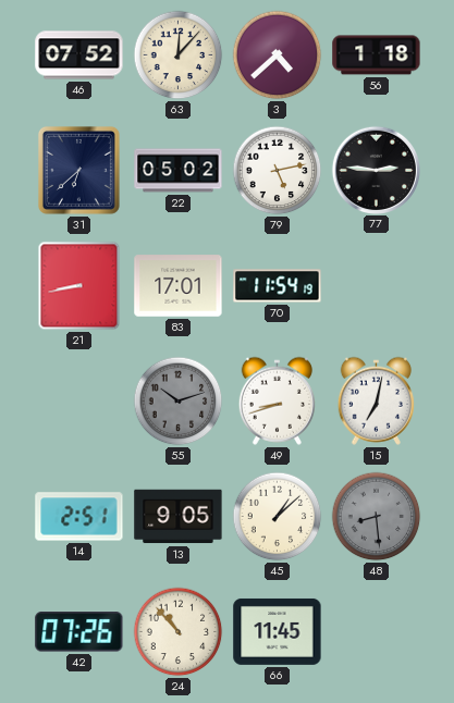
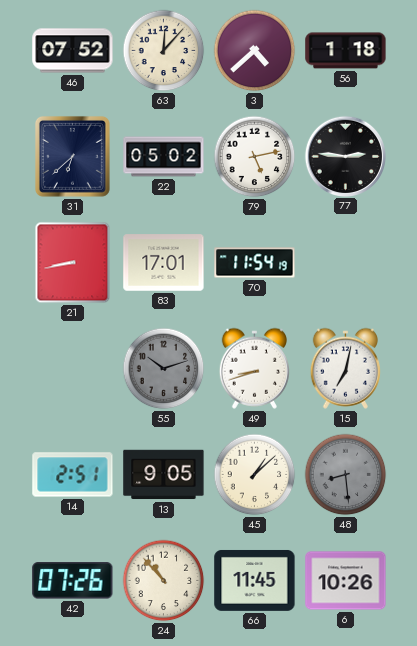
6: none -> 10:26 (346, 581)
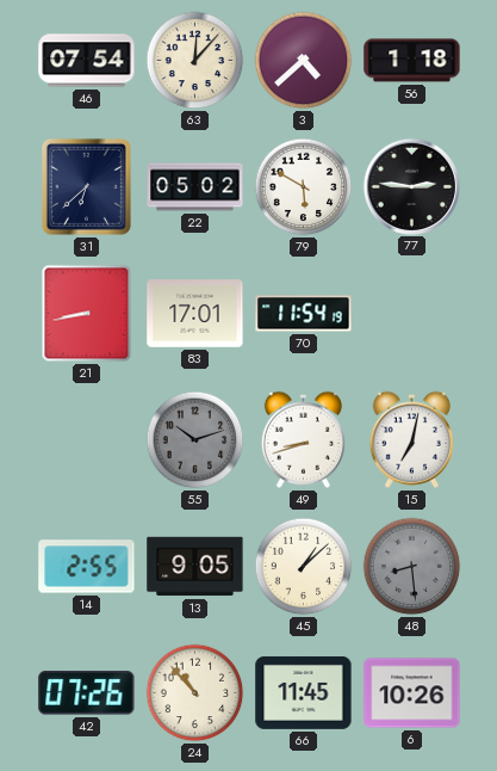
46: 07:52 -> 07:54 (87, 61)
79: 5:13 -> 5:50 (304, 187)
14: 2:51 -> 2:55 (87, 567)
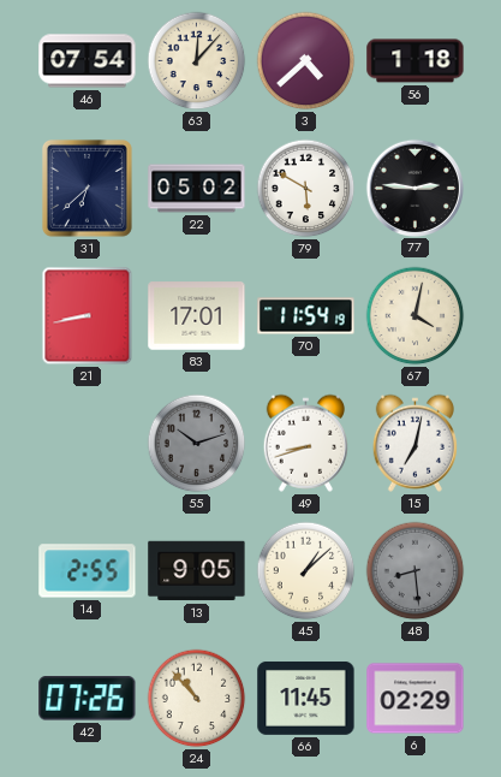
67: none -> 4:02 (416, 316)
6: 10:26 -> 02:29 (416, 699)
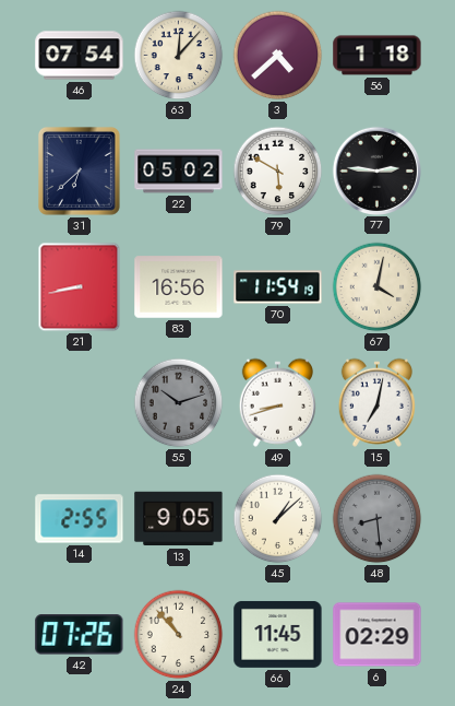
83: 17:01 -> 16:56 (179, 287)
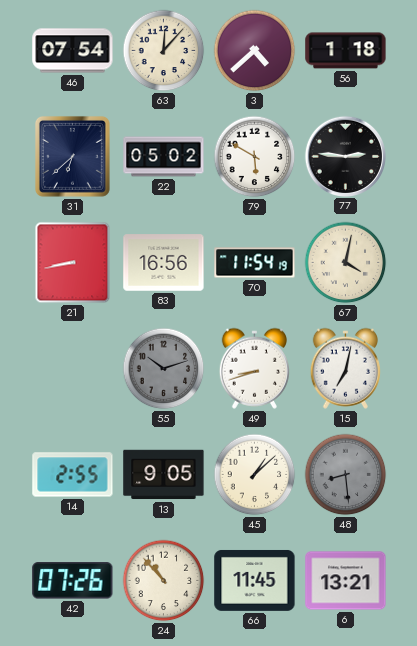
6: 02:29 -> 13:21 (346, 581)
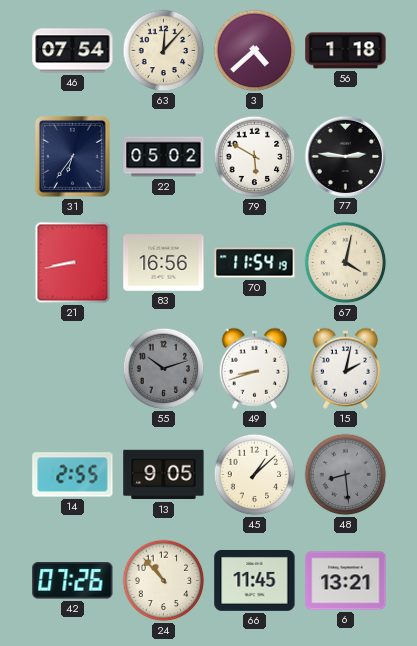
31: 6:38 -> 6:36 (72, 156)
15: 7:02 -> 2:02 (345, 368)
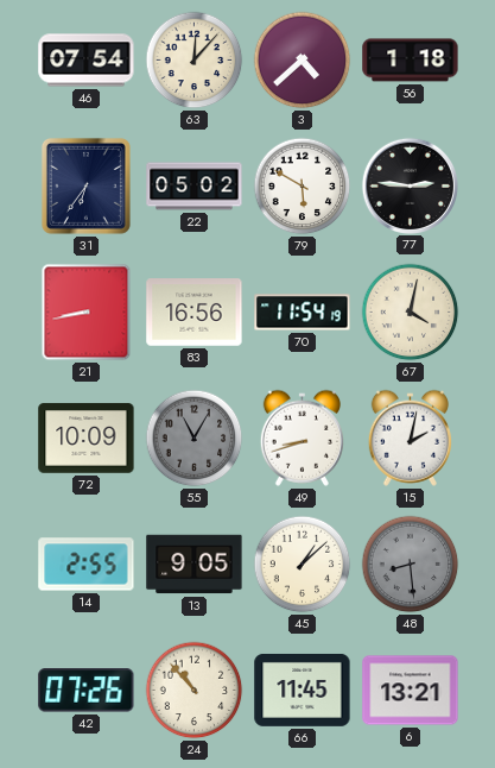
72: none -> 10:09 (87, 439)
55: 10:12 -> 11:05 (195, 439)
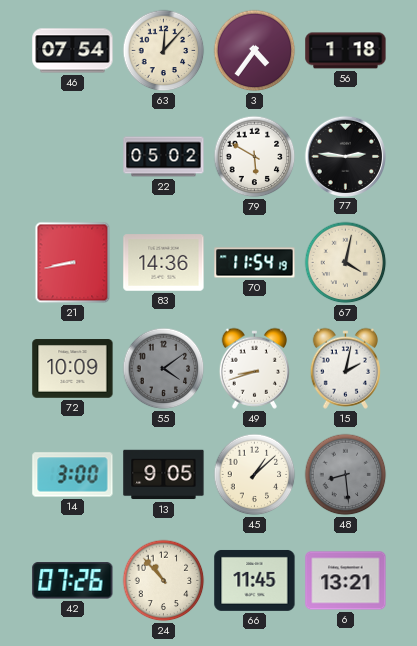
3: 4:38 -> 4:36 (255, 51)
31: 6:36 -> none (85, 185)
83: 16:56 -> 14:36 (164, 263)
55: 11:05 -> 4:09 (164, 369)
14: 2:55 -> 3:00 (73, 475)
